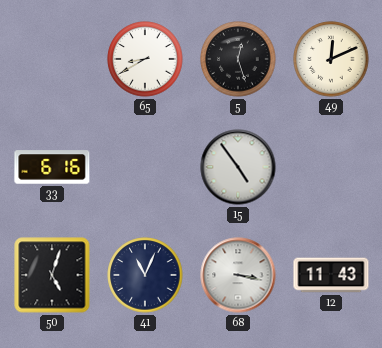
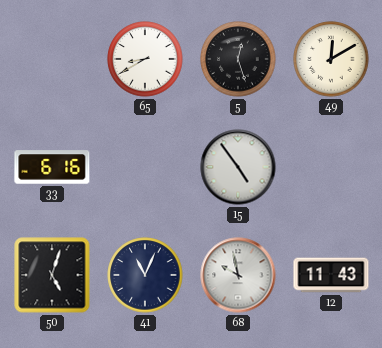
49: 12:11 -> 12:10 (331, 59)
68: 3:17 -> 9:58 (238, 275)
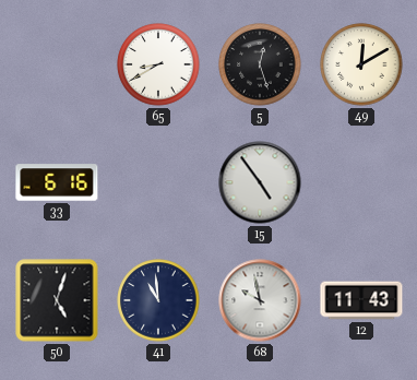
41: 11:04 -> 10:59 (158, 300)
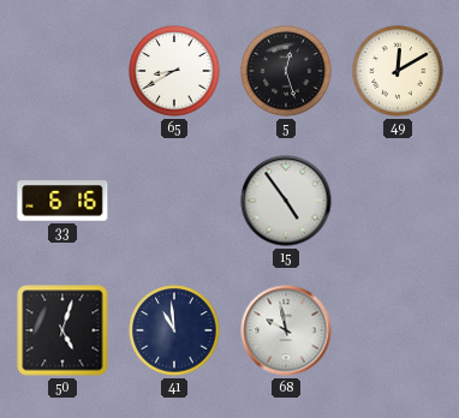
12: 11:43 -> none (361, 300)
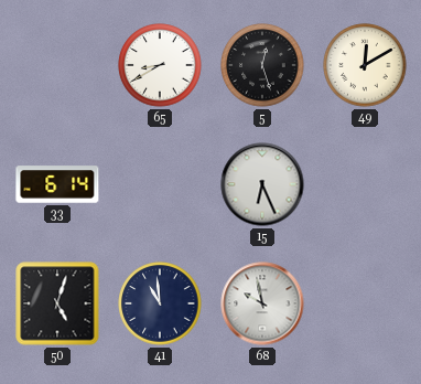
33: 6:16 -> 6:14 (57, 184)
15: 4:54 -> 6:26 (262, 184)
